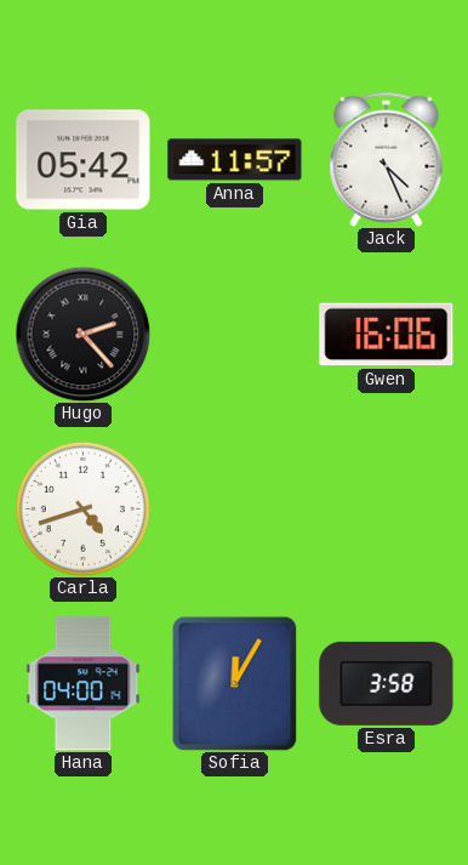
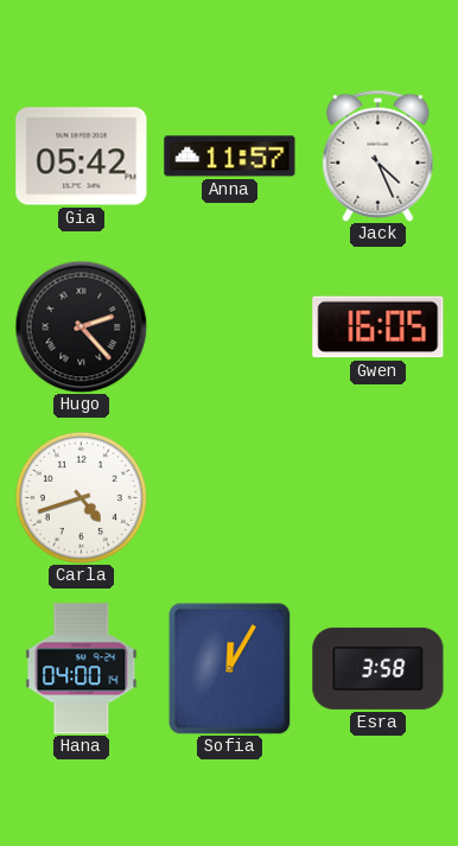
Gwen: 16:06 -> 16:05 (379, 327)
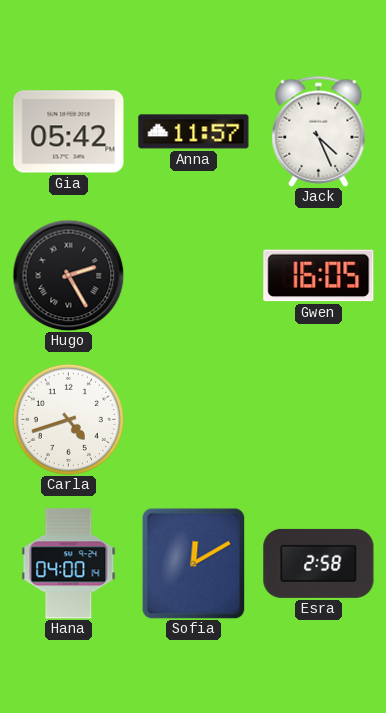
Hugo: 2:23 -> 2:25 (68, 275)
Sofia: 12:05 -> 12:10 (194, 563)
Esra: 3:58 -> 2:58 (319, 563)
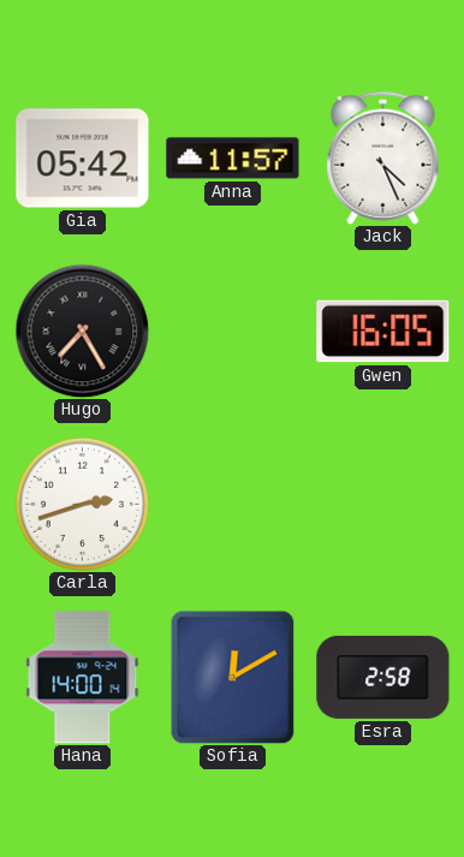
Hugo: 2:25 -> 7:25 (82, 331)
Carla: 4:42 -> 2:42 (82, 504)
Hana: 04:00 -> 14:00 (83, 678)
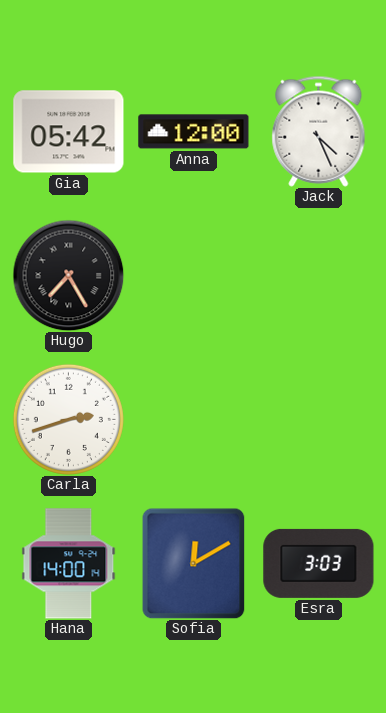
Anna: 11:57 -> 12:00 (194, 132)
Gwen: 16:05 -> none (383, 332)
Esra: 2:58 -> 3:03 (319, 563)
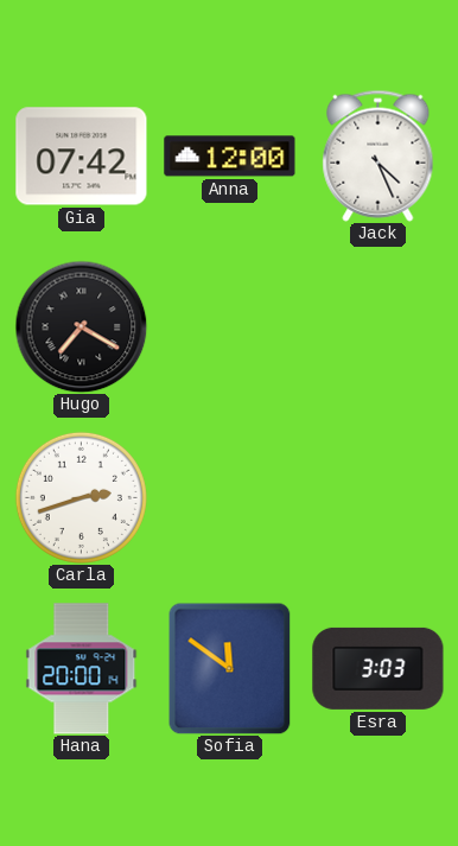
Gia: 05:42 -> 07:42 (82, 157)
Hugo: 7:25 -> 7:20 (81, 326)
Hana: 14:00 -> 20:00 (82, 669)
Sofia: 12:10 -> 11:51 (230, 668)
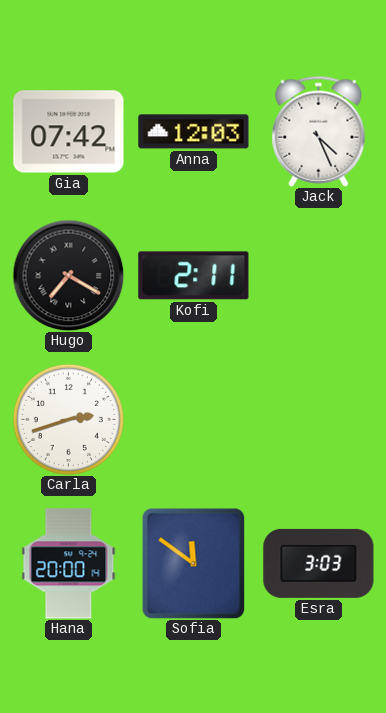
Anna: 12:00 -> 12:03 (194, 132)
Kofi: none -> 2:11 (194, 276)
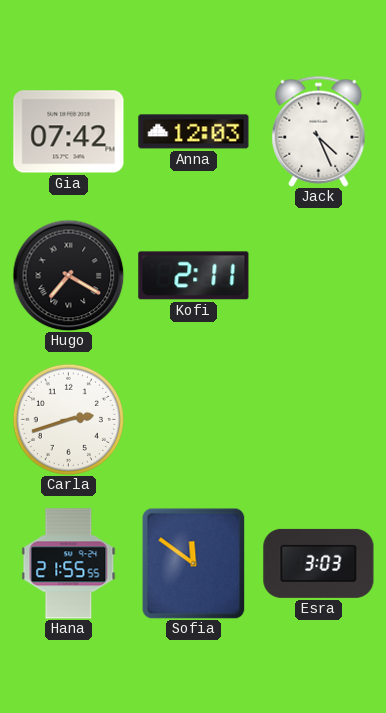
Hana: 20:00 -> 21:55 (69, 564)
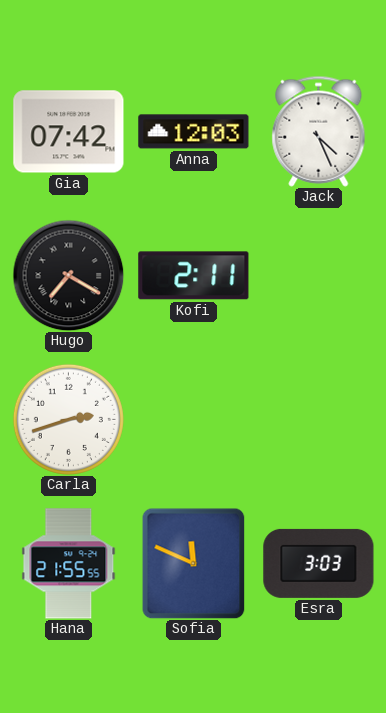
Sofia: 11:51 -> 11:49 (194, 563)
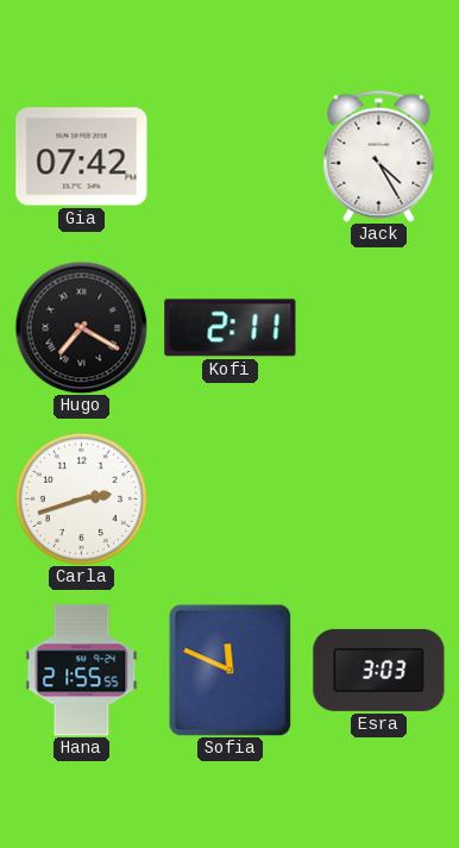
Anna: 12:03 -> none (194, 132)
Jack: 4:26 -> 4:25 (379, 156)
